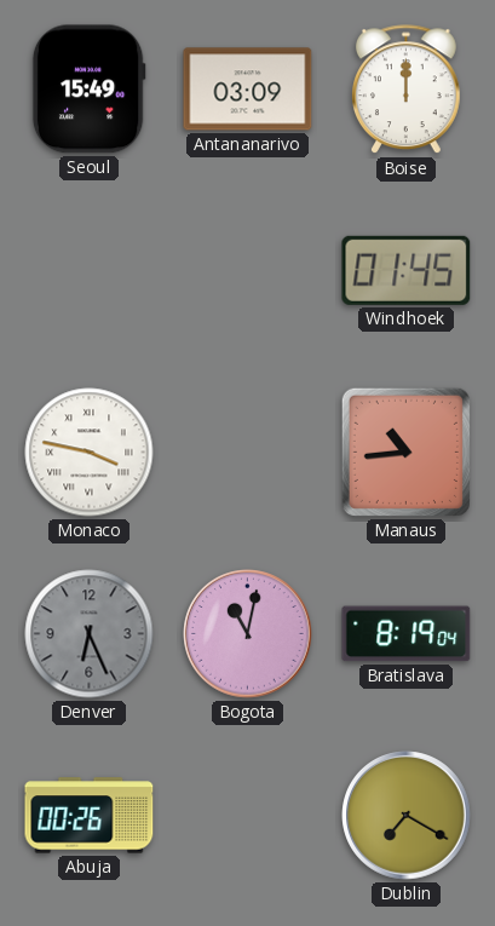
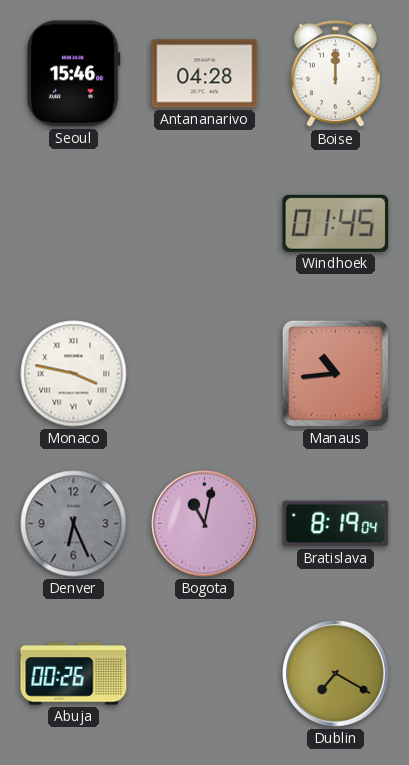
Seoul: 15:49 -> 15:46 (73, 74)
Antananarivo: 03:09 -> 04:28 (205, 74)
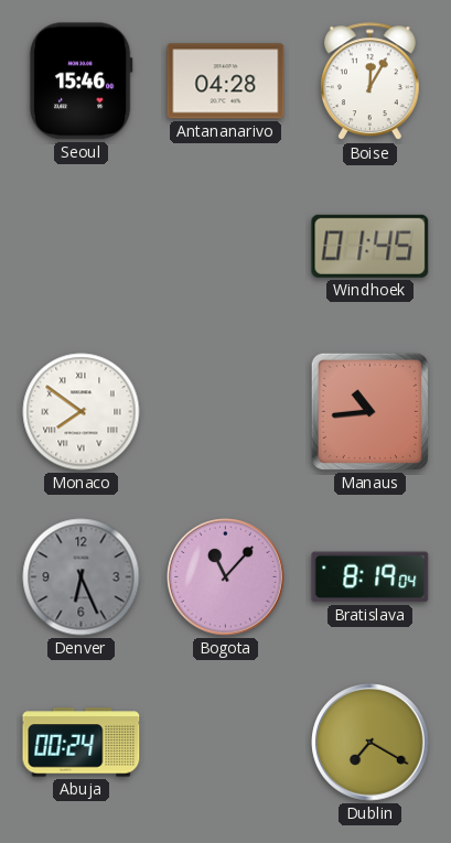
Boise: 12:00 -> 12:05 (369, 82)
Monaco: 3:47 -> 7:51 (82, 412)
Bogota: 11:02 -> 11:07 (226, 577)
Abuja: 00:26 -> 00:24 (82, 743)
